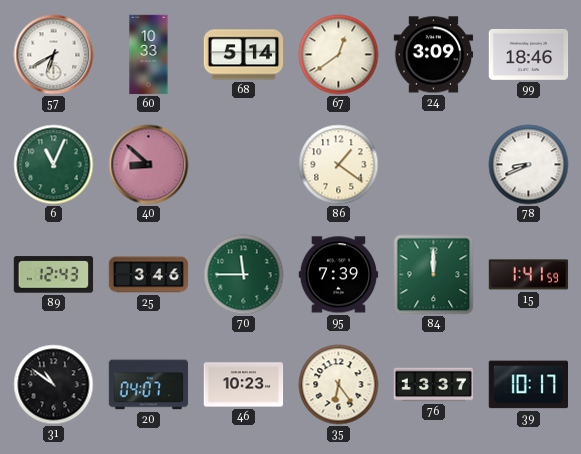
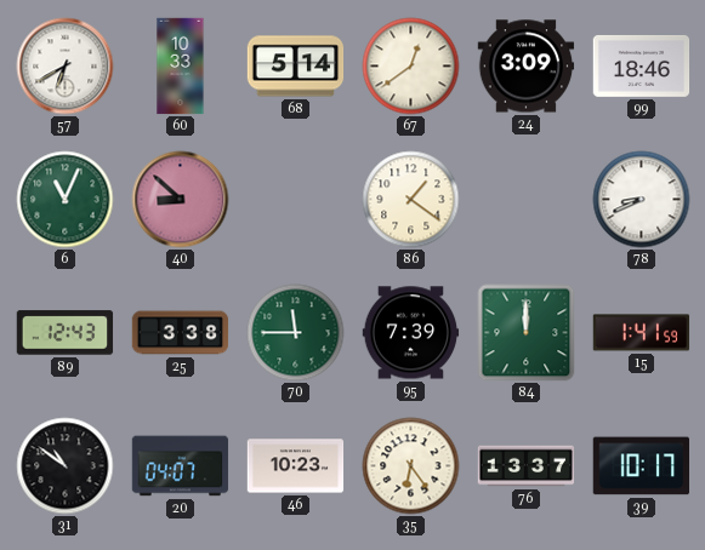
25: 3:46 -> 3:38 (181, 333)
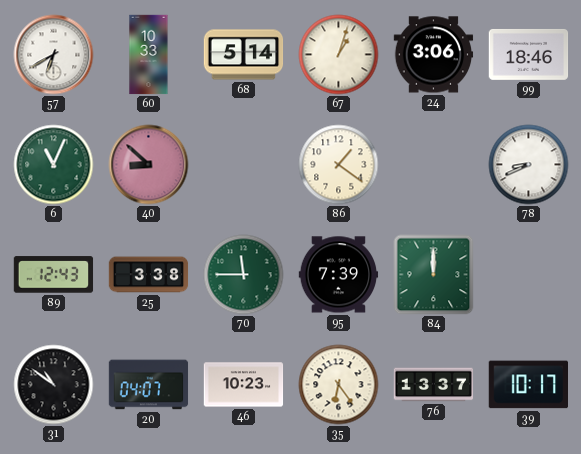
67: 12:39 -> 1:03 (339, 55)
24: 3:09 -> 3:06 (434, 55)
15: 1:41 -> none (642, 333)
